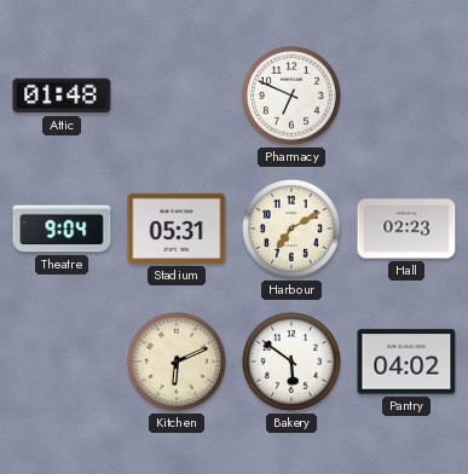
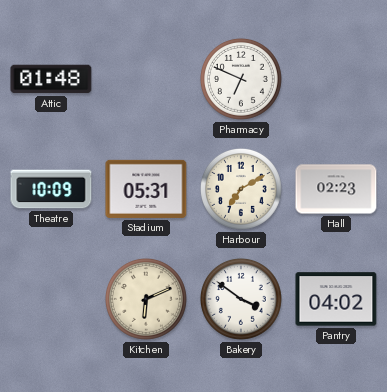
Theatre: 9:04 -> 10:09 (51, 189)
Bakery: 5:51 -> 3:51 (241, 299)
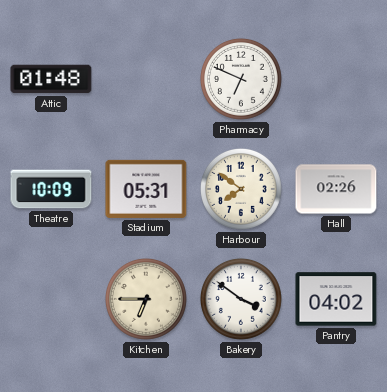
Harbour: 7:10 -> 7:51 (241, 189)
Hall: 02:23 -> 02:26 (336, 189)
Kitchen: 6:11 -> 6:45 (146, 299)
